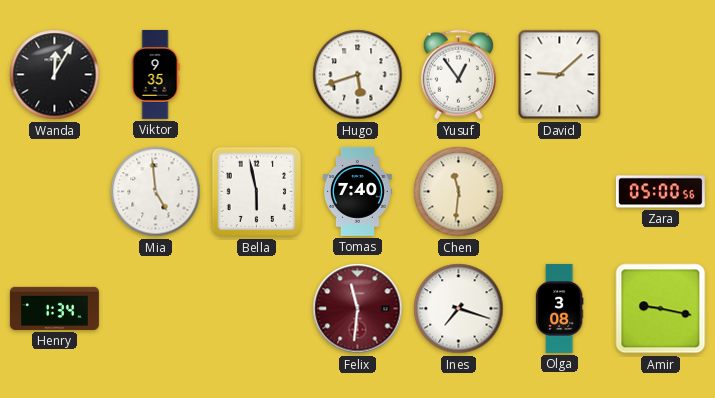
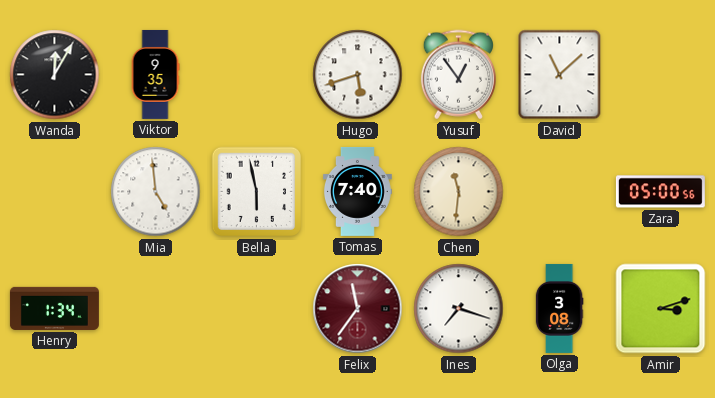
David: 9:08 -> 11:08 (560, 75)
Felix: 11:31 -> 11:36 (358, 309)
Amir: 9:17 -> 3:12 (661, 309)
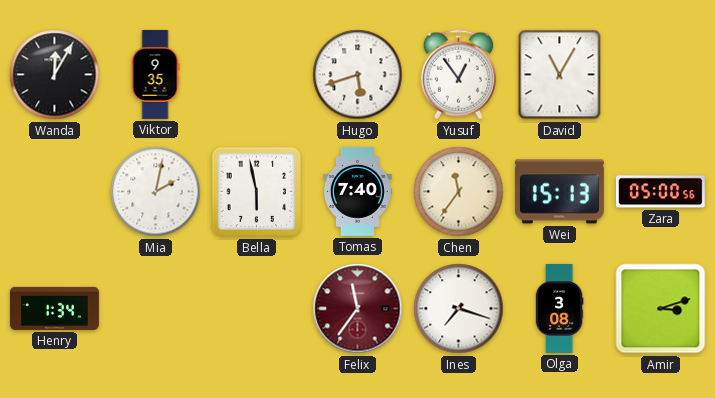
David: 11:08 -> 11:05 (560, 75)
Mia: 4:59 -> 2:02 (156, 192)
Chen: 11:31 -> 11:36 (459, 192)
Wei: none -> 15:13 (559, 192)
